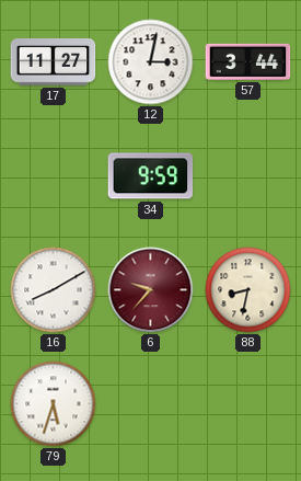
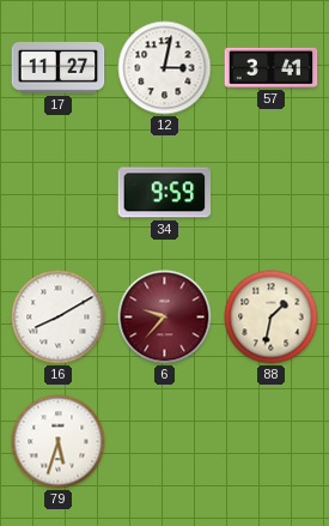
57: 3:44 -> 3:41 (272, 67)
88: 8:32 -> 1:32 (272, 318)
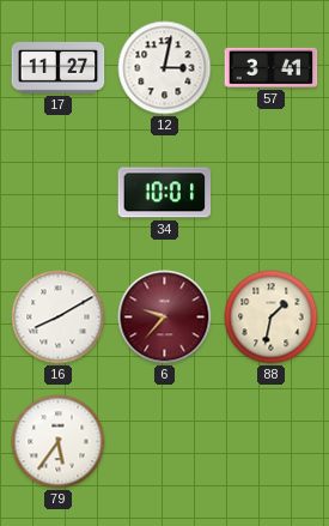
34: 9:59 -> 10:01 (165, 193)
79: 5:33 -> 5:36 (59, 442)
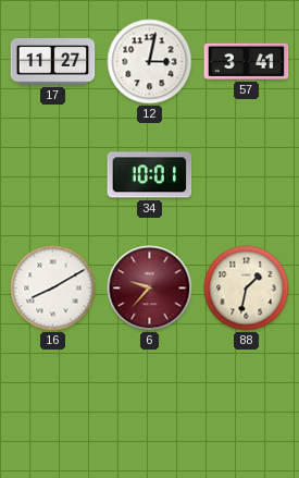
79: 5:36 -> none (59, 442)
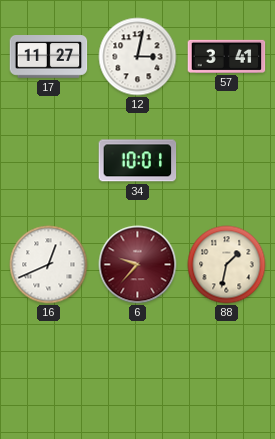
16: 8:10 -> 12:41 (49, 265)
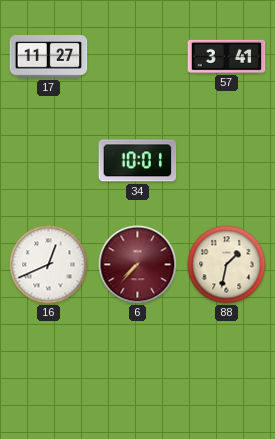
12: 3:02 -> none (138, 57)
6: 9:37 -> 7:37 (138, 265)
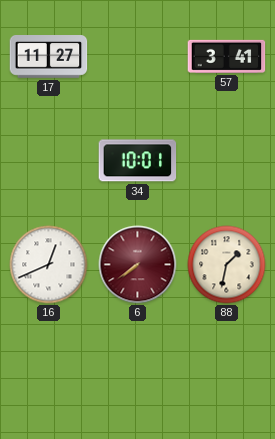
6: 7:37 -> 7:39 (138, 265)
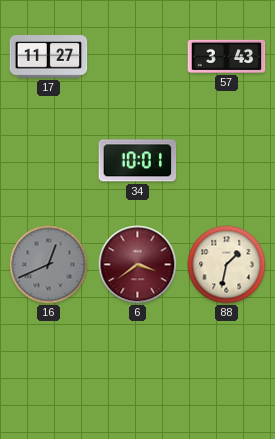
57: 3:41 -> 3:43 (227, 56)
16 dial: white -> grey (49, 265)
6: 7:39 -> 3:39 (138, 265)
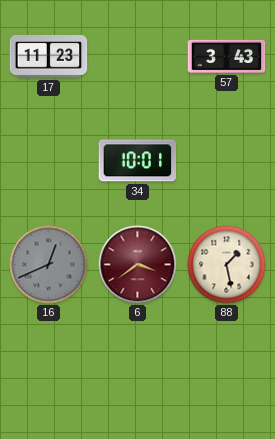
17: 11:27 -> 11:23 (49, 57)
88: 1:32 -> 1:28 (227, 265)
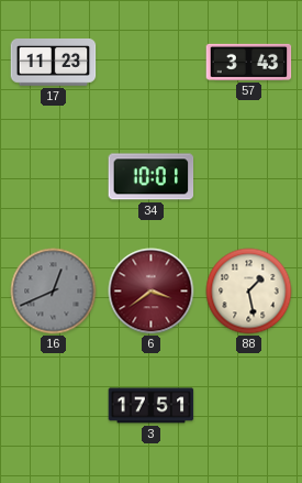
3: none -> 17:51 (152, 406)
